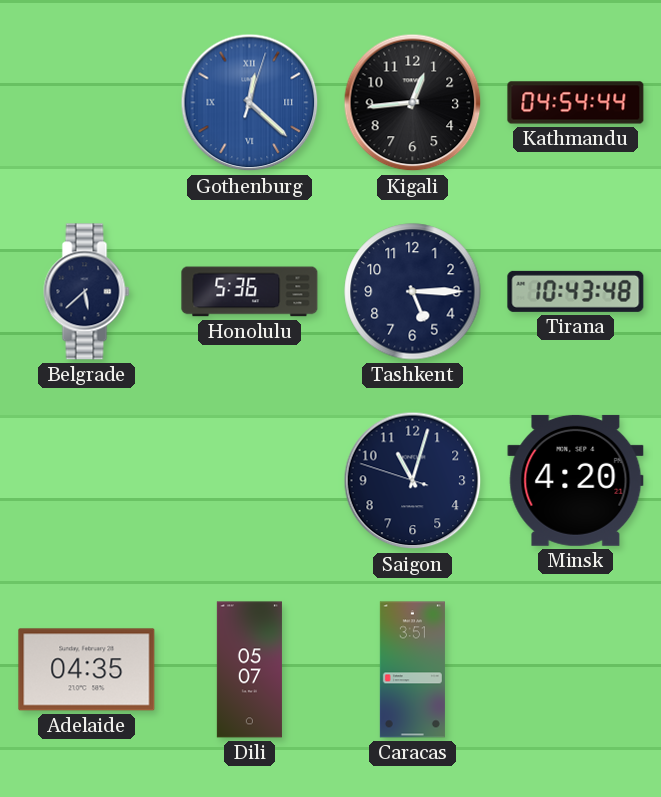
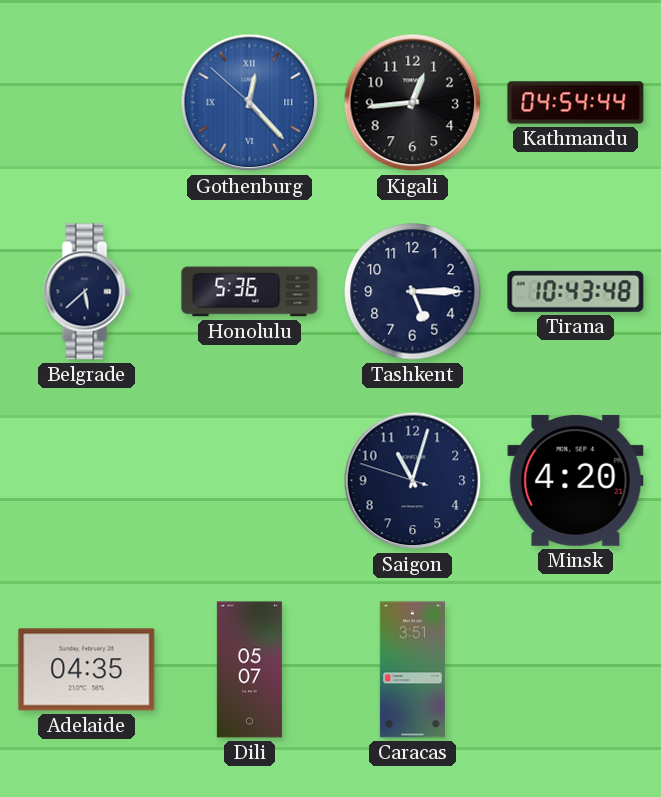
Gothenburg: 12:22:03 -> 12:22:52 (250, 103)
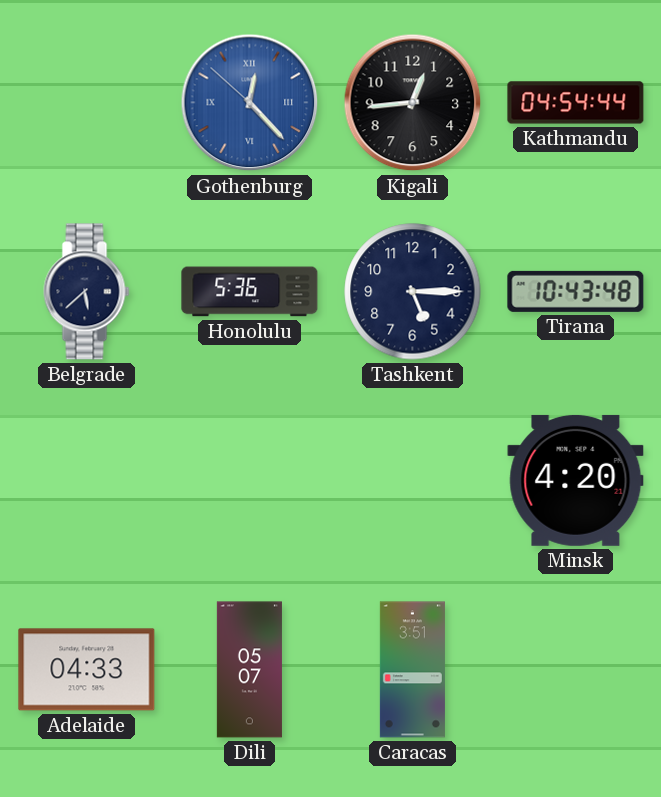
Saigon: 11:02 -> none (413, 481)
Adelaide: 04:35 -> 04:33 (87, 670)
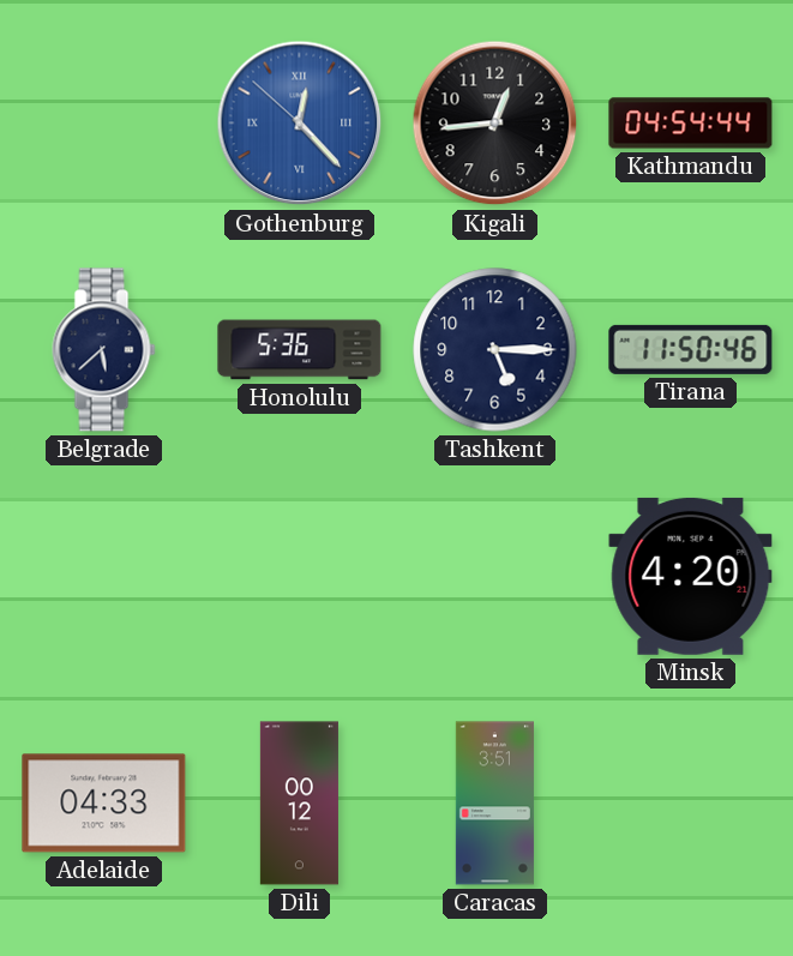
Tirana: 10:43 -> 11:50 (691, 349)
Dili: 05:07 -> 00:12 (299, 804)
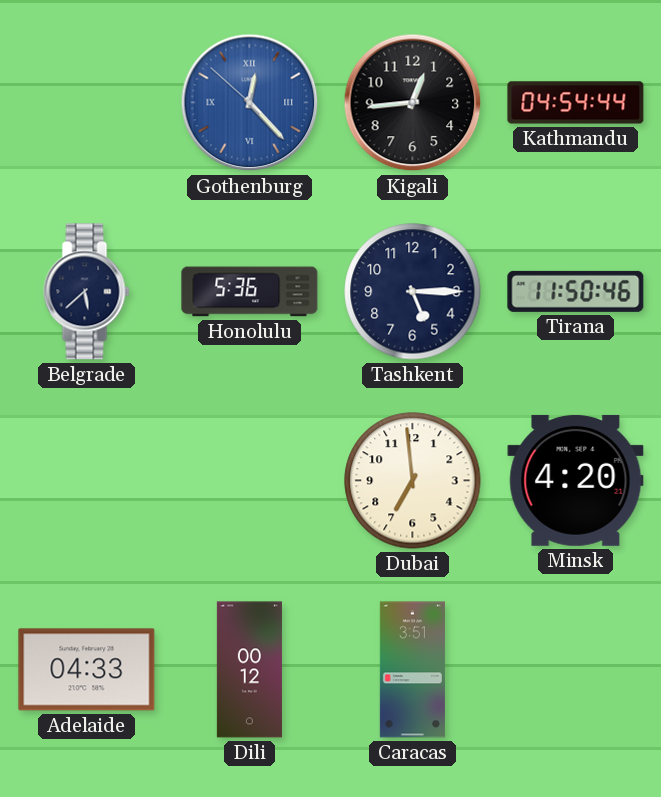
Dubai: none -> 6:59 (413, 481)
